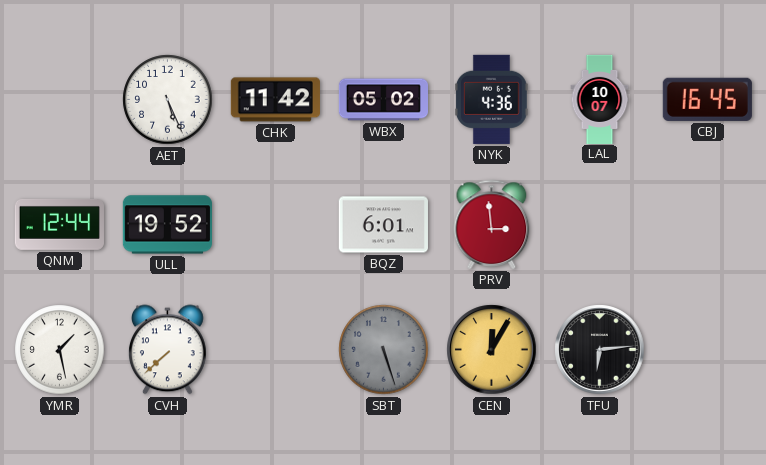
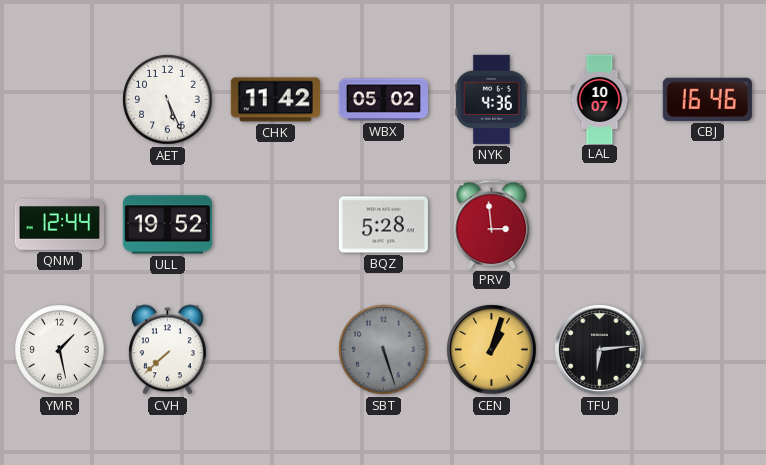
CBJ: 16:45 -> 16:46 (707, 99)
BQZ: 6:01 -> 5:28 (383, 225)
CEN: 12:05 -> 1:03 (492, 350)
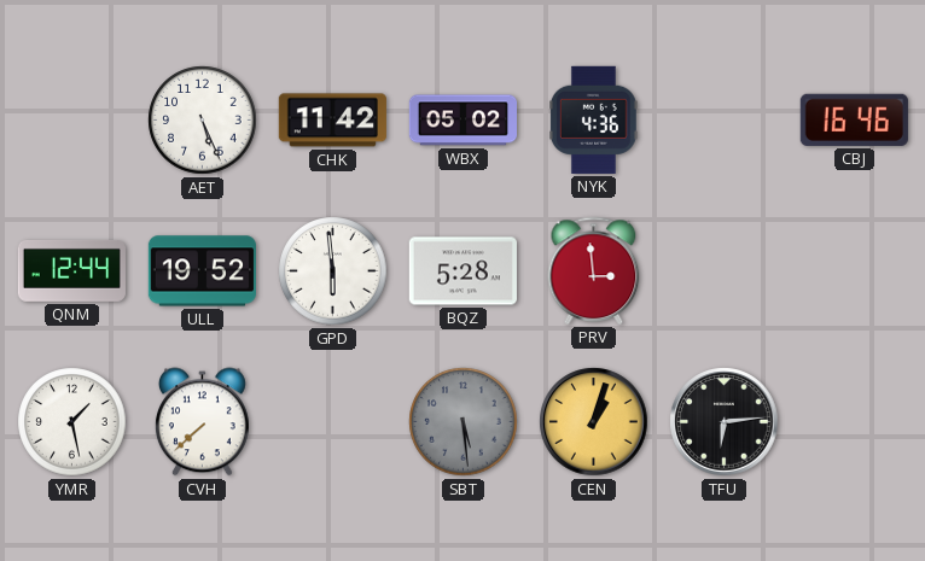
LAL: 10:07 -> none (600, 99)
GPD: none -> 5:59 (333, 271)
SBT: 5:27 -> 5:29 (464, 422)
